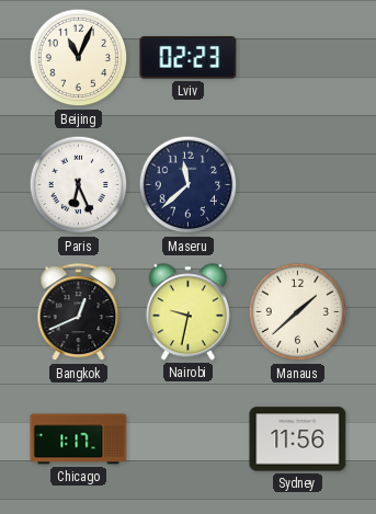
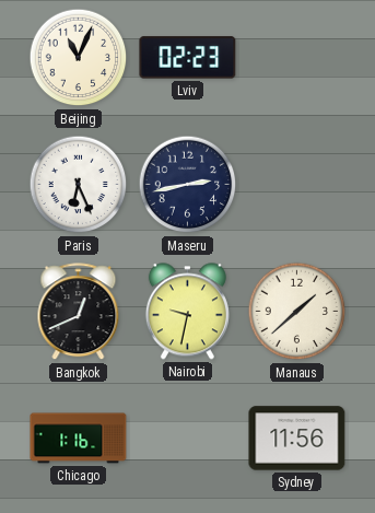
Maseru: 11:38 -> 2:43 (188, 185)
Chicago: 1:17 -> 1:16 (79, 439)
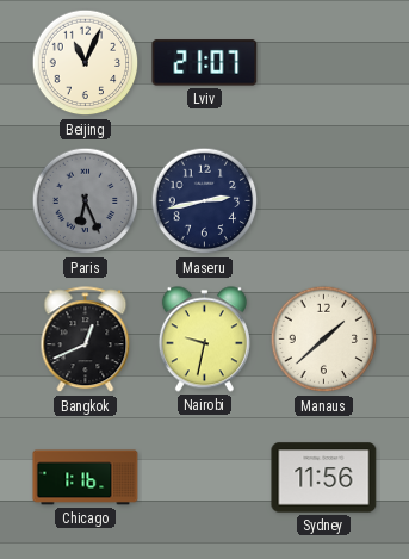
Lviv: 02:23 -> 21:07 (205, 63)
Paris dial: white -> grey (86, 201)
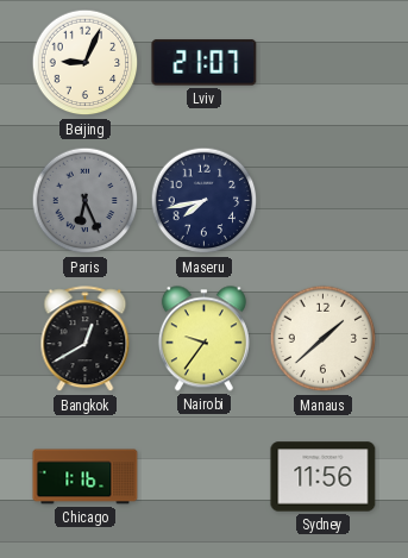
Beijing: 11:04 -> 9:04 (86, 63)
Maseru: 2:43 -> 7:43 (205, 201)
Bangkok: 12:41 -> 12:40 (86, 339)
Nairobi: 9:32 -> 9:36 (203, 339)
